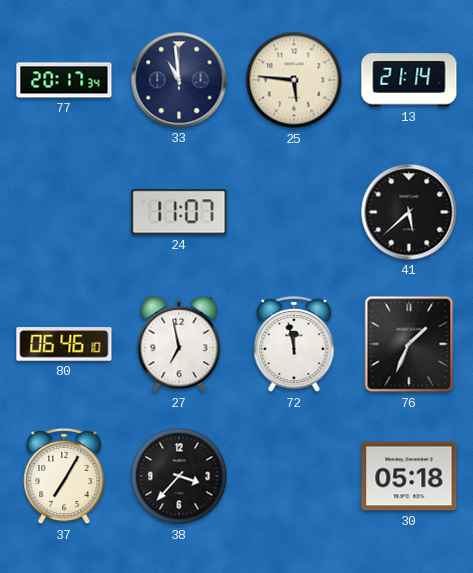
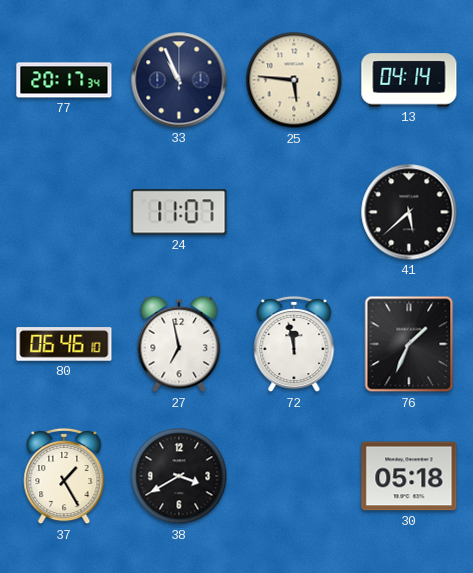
33: 10:59 -> 10:56 (179, 80)
13: 21:14 -> 04:14 (409, 80)
37: 7:05 -> 1:25 (64, 476)
38: 3:37 -> 3:40 (179, 476)
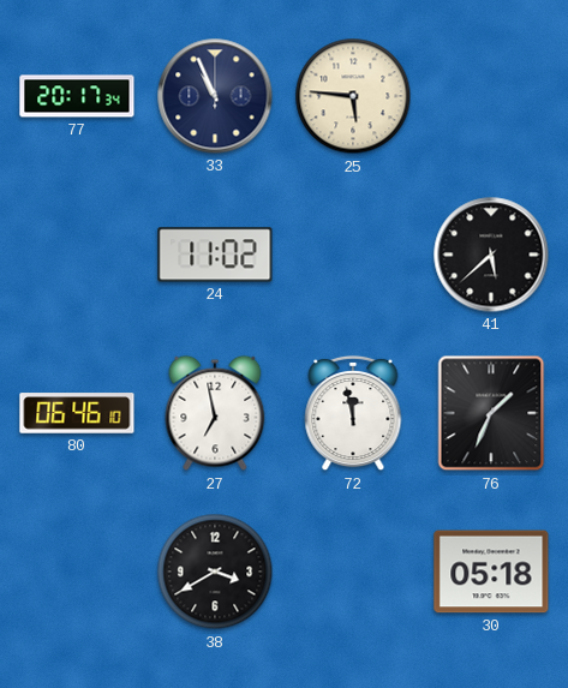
13: 04:14 -> none (409, 80)
24: 11:07 -> 11:02 (215, 255)
37: 1:25 -> none (64, 476)
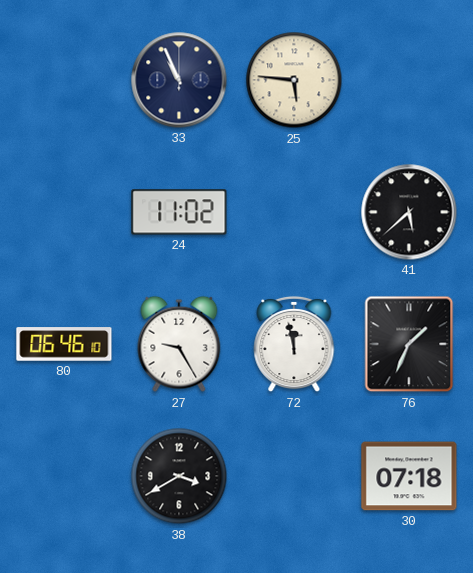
77: 20:17 -> none (77, 96)
27: 6:58 -> 9:25 (179, 344)
30: 05:18 -> 07:18 (409, 476)
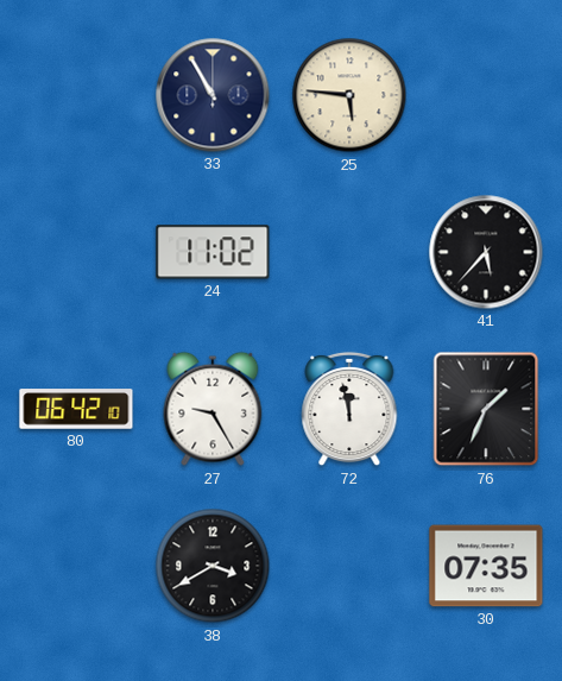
33: 10:56 -> 10:55 (213, 95)
41: 5:38 -> 5:37 (486, 252)
80: 06:46 -> 06:42 (76, 409)
30: 07:18 -> 07:35 (486, 566)
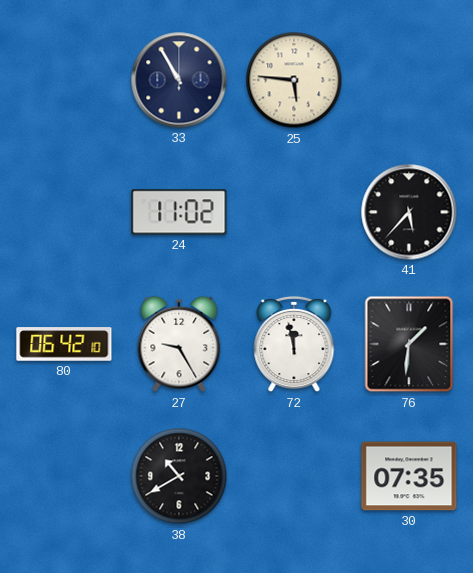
76: 1:34 -> 1:31 (409, 344)
38: 3:40 -> 10:40 (179, 476)
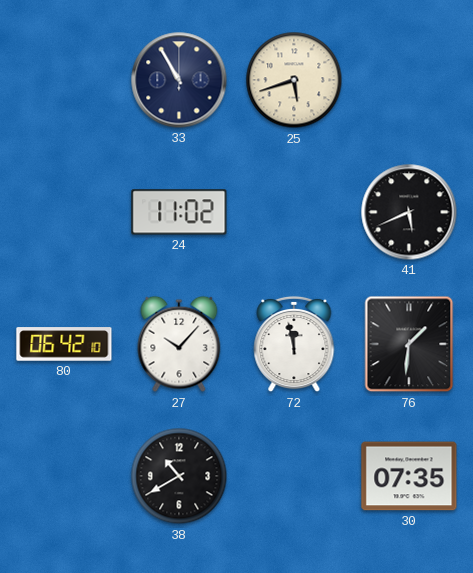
25: 5:46 -> 5:42 (294, 80)
41: 5:37 -> 5:41 (409, 212)
27: 9:25 -> 10:07 (179, 344)
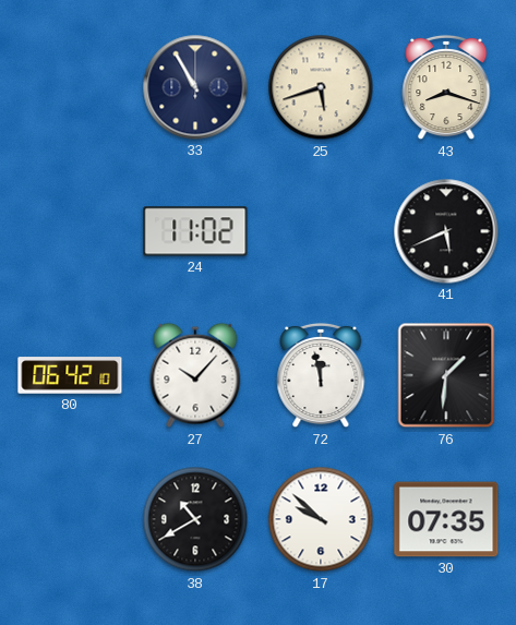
43: none -> 8:18 (446, 87)
17: none -> 9:52 (321, 519)
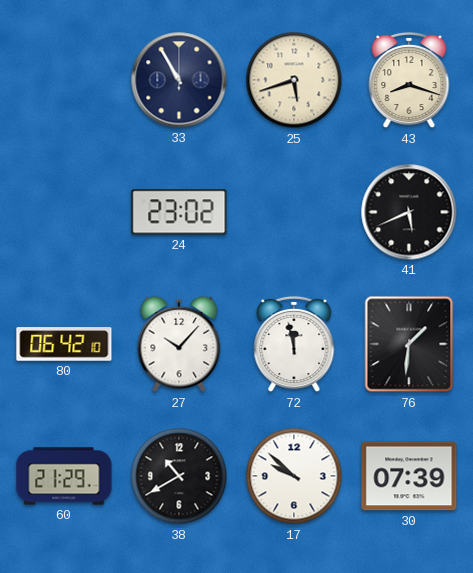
24: 11:02 -> 23:02 (179, 212)
60: none -> 21:29 (64, 476)
30: 07:35 -> 07:39 (409, 476)
